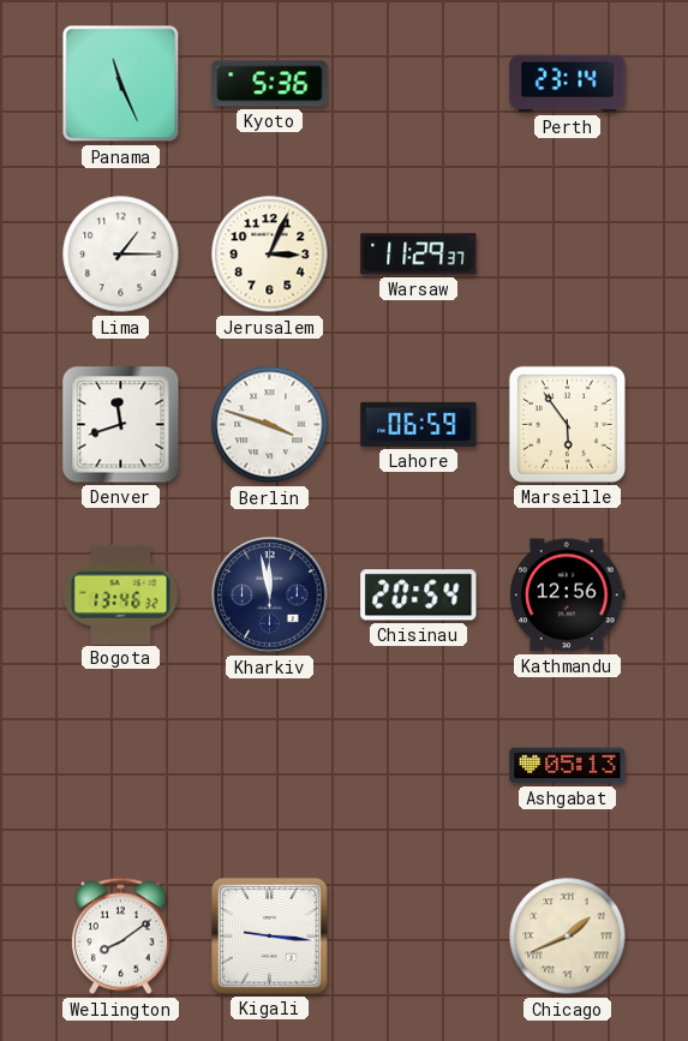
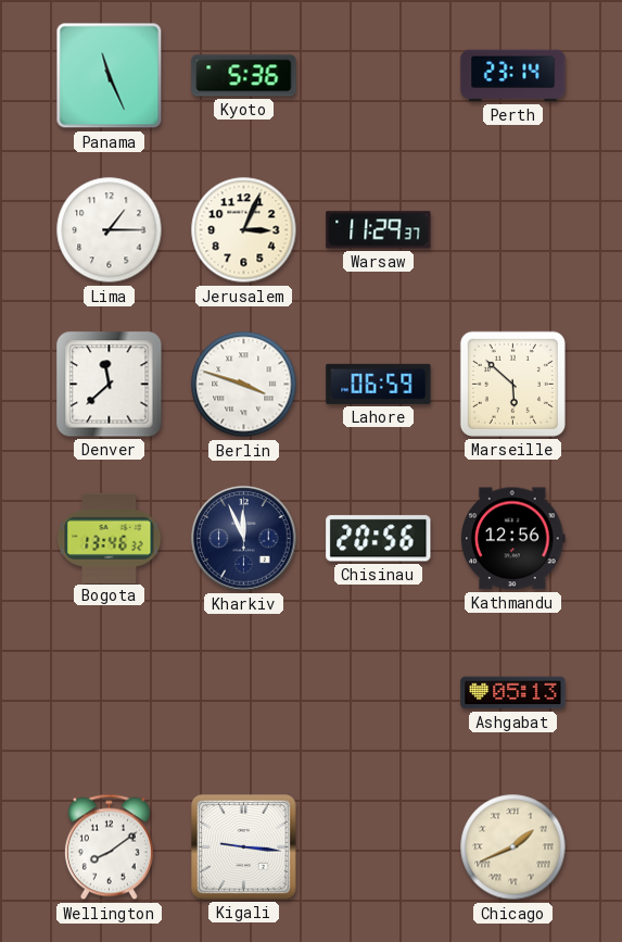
Denver: 11:42 -> 11:38 (110, 385)
Marseille: 5:54 -> 5:52 (512, 384)
Kharkiv: 11:58 -> 11:56 (244, 539)
Chisinau: 20:54 -> 20:56 (379, 539)
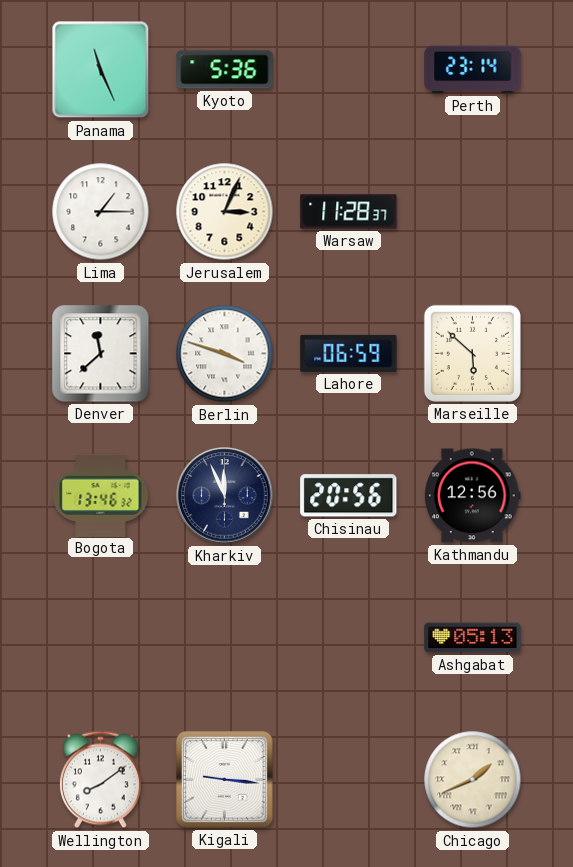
Warsaw: 11:29 -> 11:28 (349, 212)
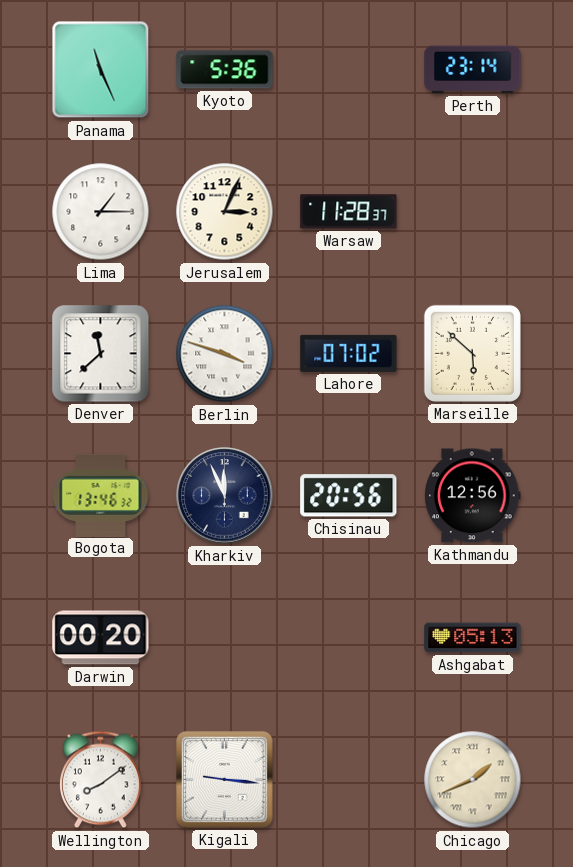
Lahore: 06:59 -> 07:02 (349, 353)
Darwin: none -> 00:20 (101, 638)
